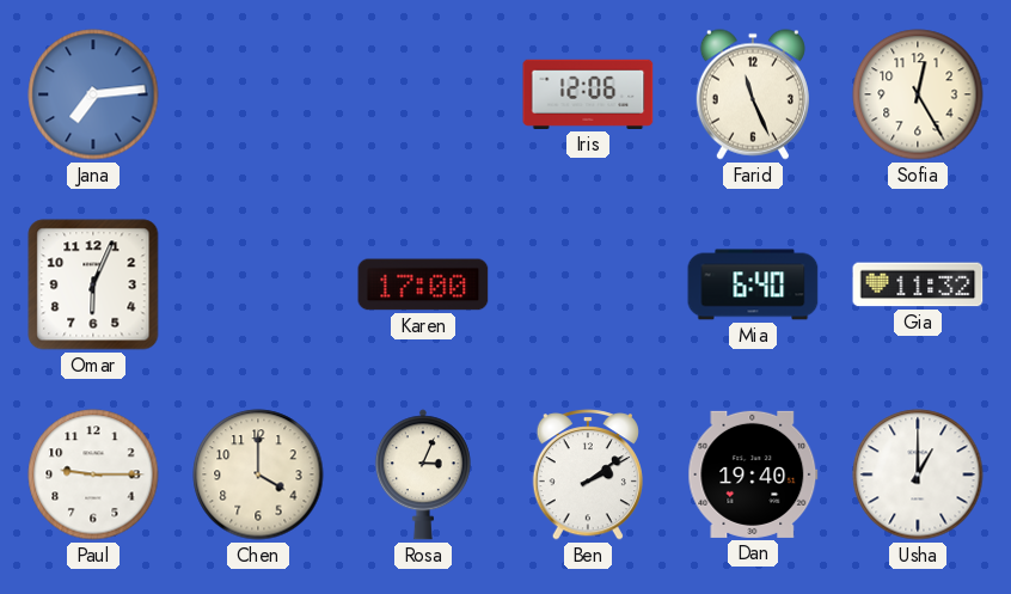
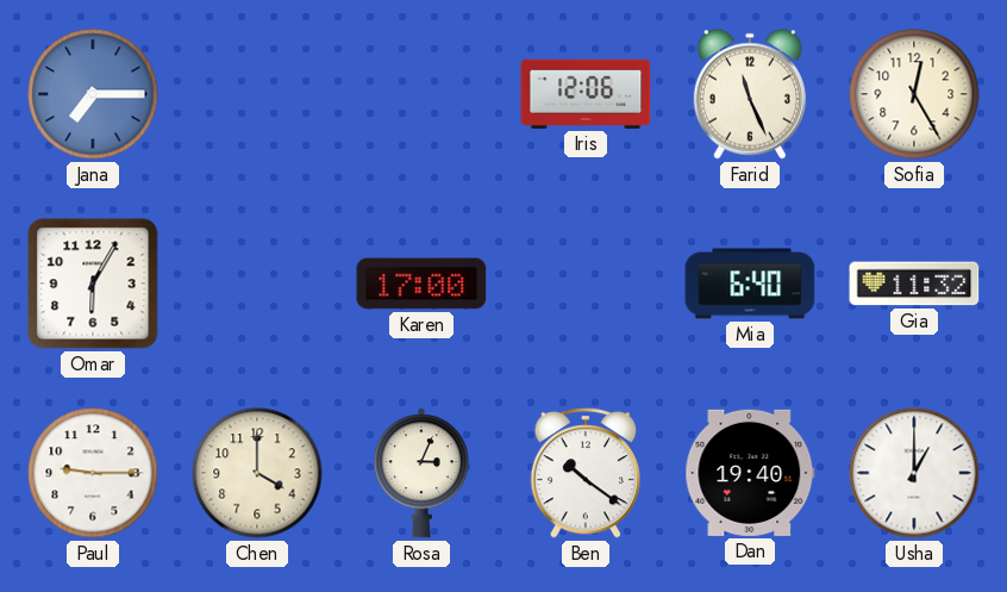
Jana: 7:14 -> 7:15 (93, 94)
Omar: 6:04 -> 6:05 (93, 283)
Ben: 2:09 -> 10:21 (584, 473)
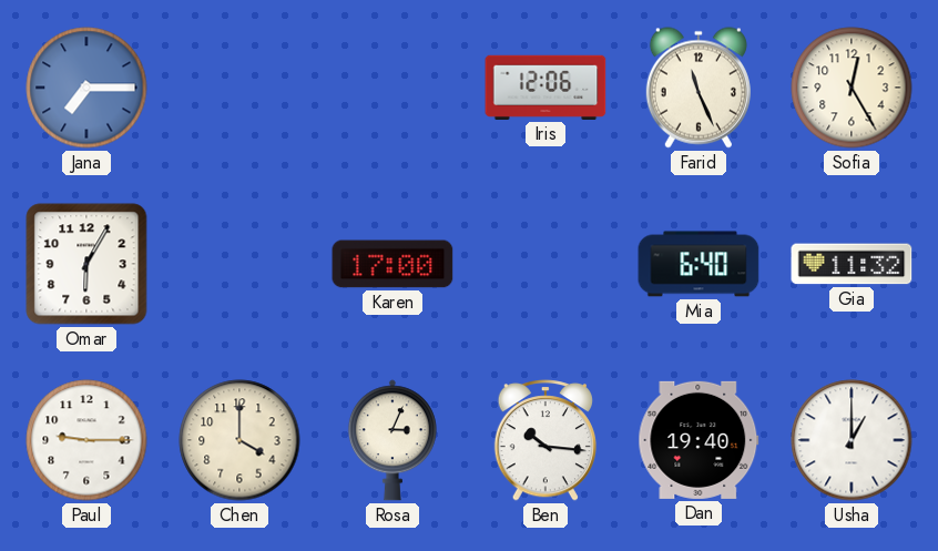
Ben: 10:21 -> 10:16 (544, 440)
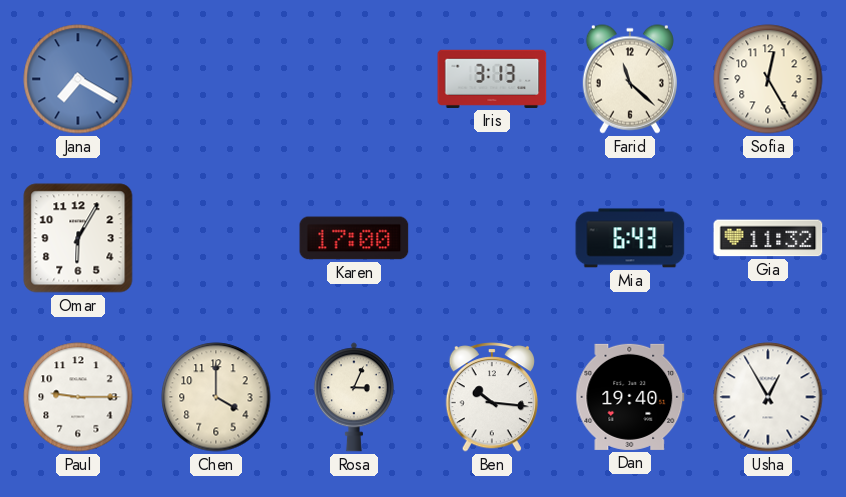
Jana: 7:15 -> 7:20 (78, 79)
Iris: 12:06 -> 3:13 (492, 79)
Farid: 11:26 -> 11:22 (630, 79)
Mia: 6:40 -> 6:43 (630, 238)
Usha: 1:00 -> 12:55 (768, 397)
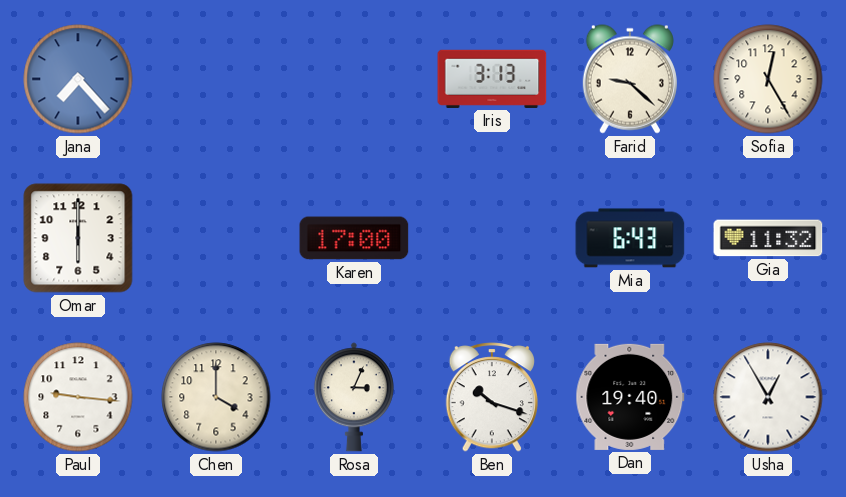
Jana: 7:20 -> 7:23 (78, 79)
Farid: 11:22 -> 9:22 (630, 79)
Omar: 6:05 -> 6:00 (78, 238)
Paul: 9:15 -> 9:16 (78, 397)
Ben: 10:16 -> 10:18 (491, 397)
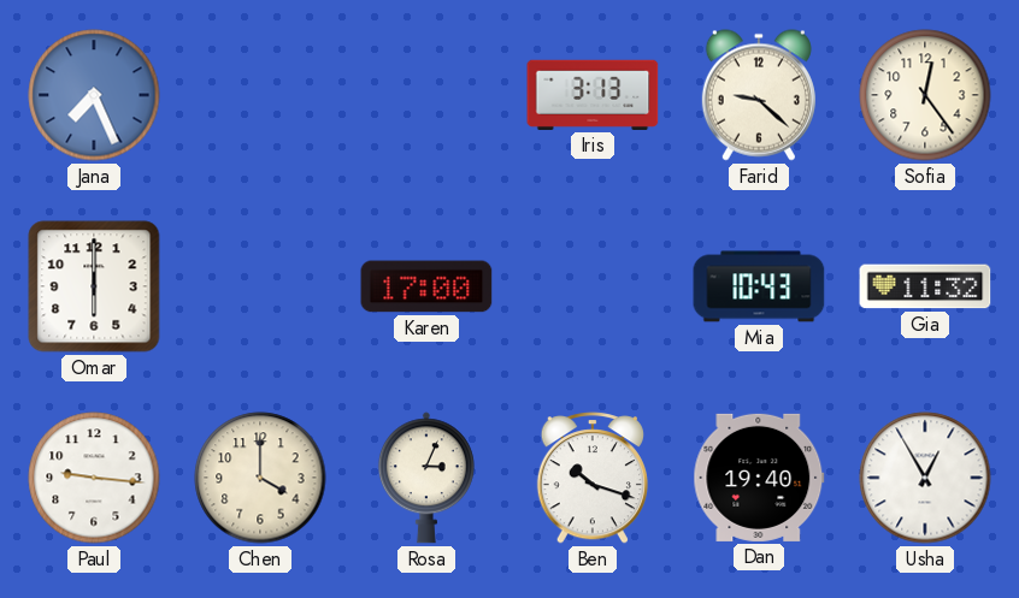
Jana: 7:23 -> 7:26 (94, 95)
Sofia: 12:25 -> 12:24 (925, 95)
Mia: 6:43 -> 10:43 (759, 286)
